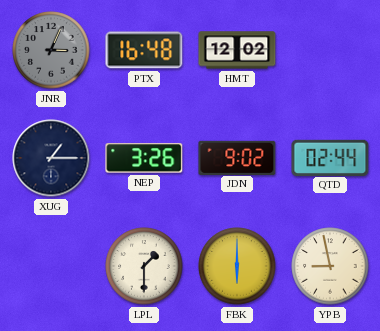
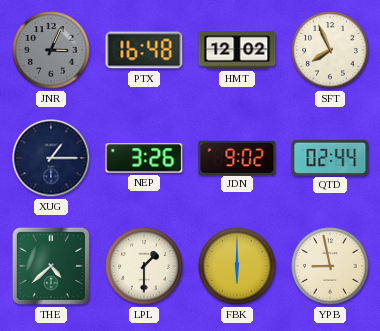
SFT: none -> 7:56 (330, 50)
THE: none -> 4:38 (51, 266)
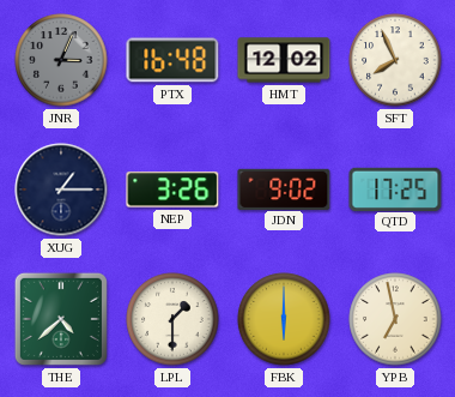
QTD: 02:44 -> 17:25 (395, 188)
YPB: 8:58 -> 6:58 (395, 319)
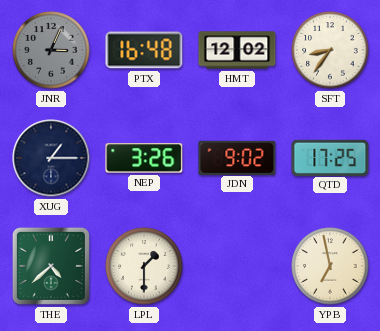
SFT: 7:56 -> 8:36 (330, 50)
FBK: 6:00 -> none (284, 319)
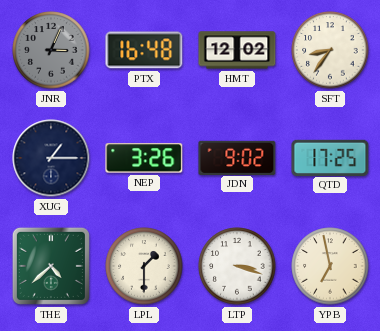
LTP: none -> 3:18 (237, 266)
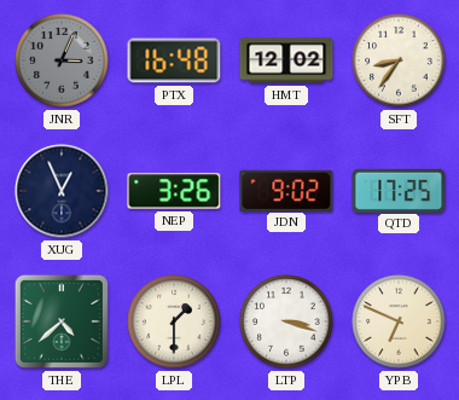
XUG: 1:15 -> 12:56 (62, 191)
YPB: 6:58 -> 6:49 (399, 321)
